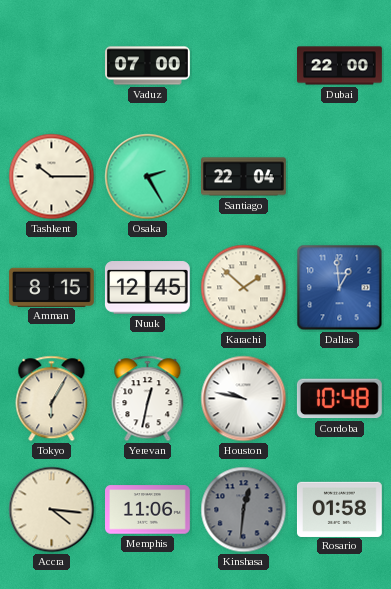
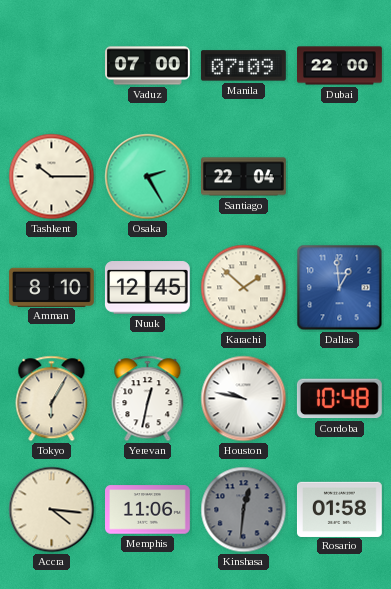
Manila: none -> 07:09 (243, 66)
Amman: 8:15 -> 8:10 (51, 287)
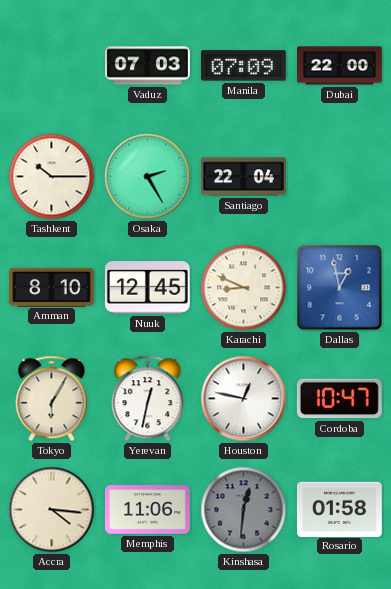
Vaduz: 07:00 -> 07:03 (148, 66)
Karachi: 1:52 -> 8:49 (244, 288)
Dallas: 12:59 -> 12:58 (340, 288)
Houston: 9:47 -> 12:47 (244, 399)
Cordoba: 10:48 -> 10:47 (339, 399)
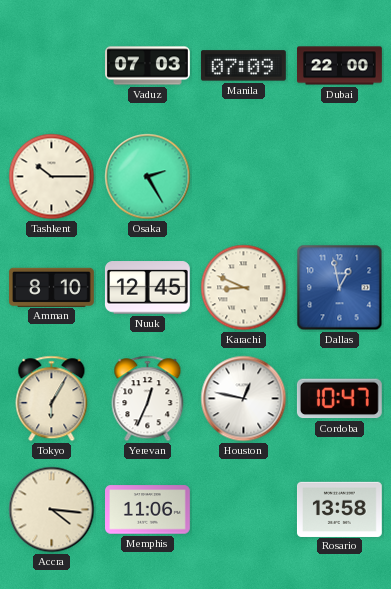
Santiago: 22:04 -> none (244, 177)
Yerevan: 12:32 -> 12:34 (148, 399)
Kinshasa: 12:31 -> none (244, 510)
Rosario: 01:58 -> 13:58 (339, 509)
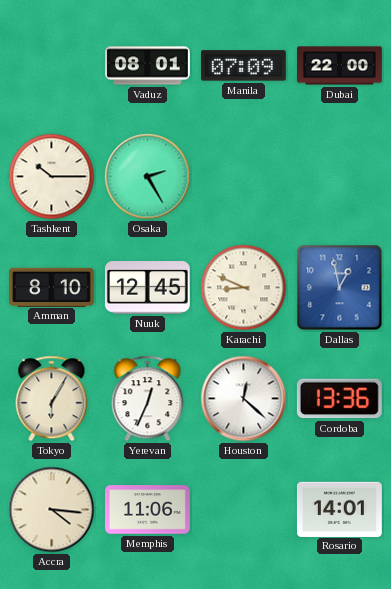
Vaduz: 07:03 -> 08:01 (148, 66)
Houston: 12:47 -> 12:22 (244, 399)
Cordoba: 10:47 -> 13:36 (339, 399)
Rosario: 13:58 -> 14:01 (339, 509)
